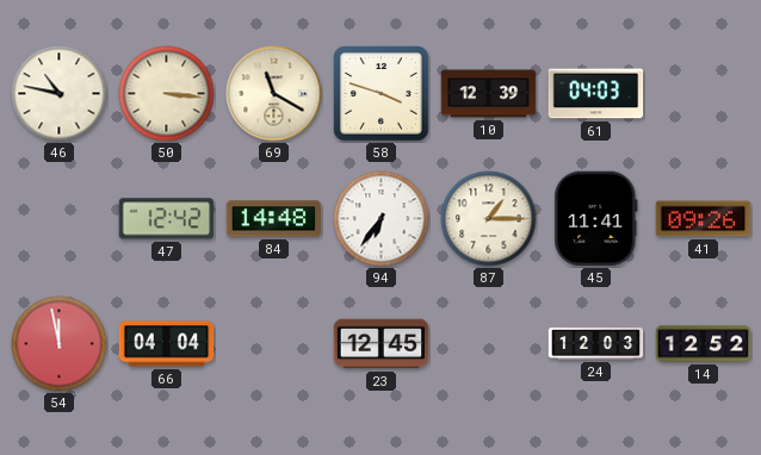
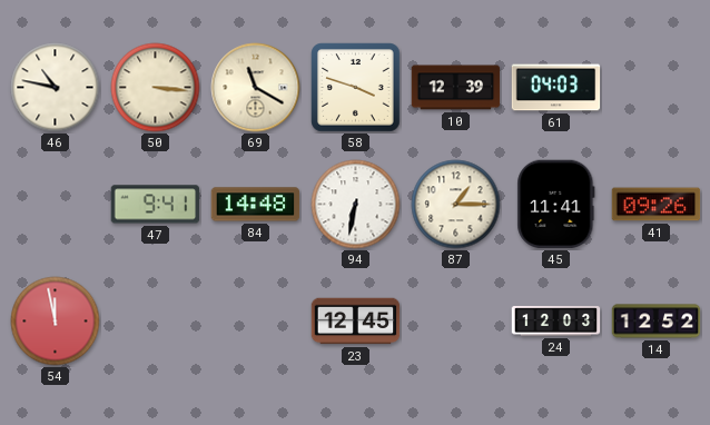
47: 12:42 -> 9:41 (156, 205)
94: 6:36 -> 6:32 (356, 205)
66: 04:04 -> none (167, 344)
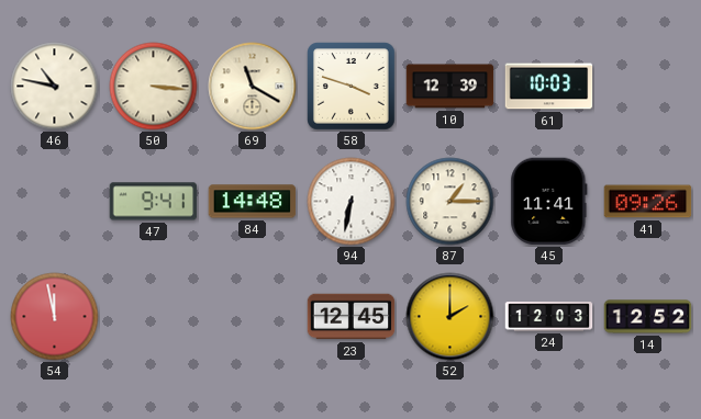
61: 04:03 -> 10:03 (549, 87)
52: none -> 2:00 (450, 317)
